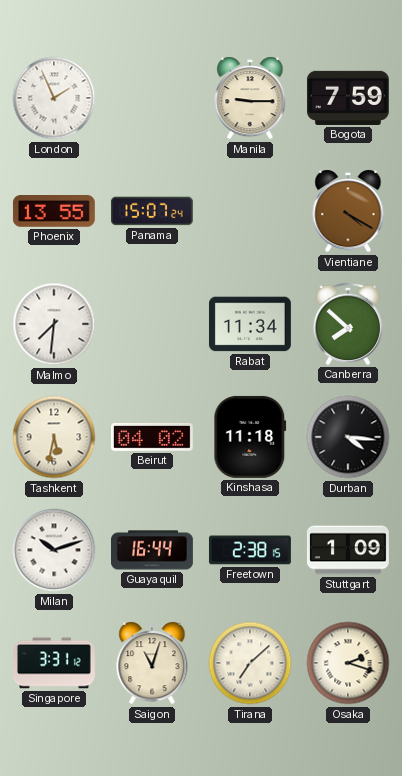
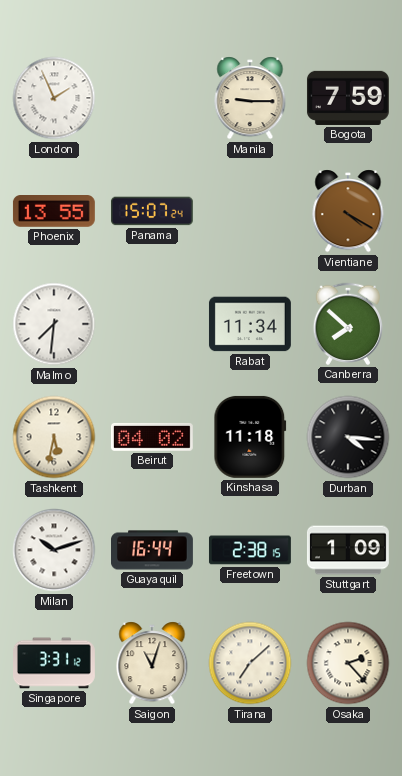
Osaka: 2:18 -> 2:23 (348, 663)
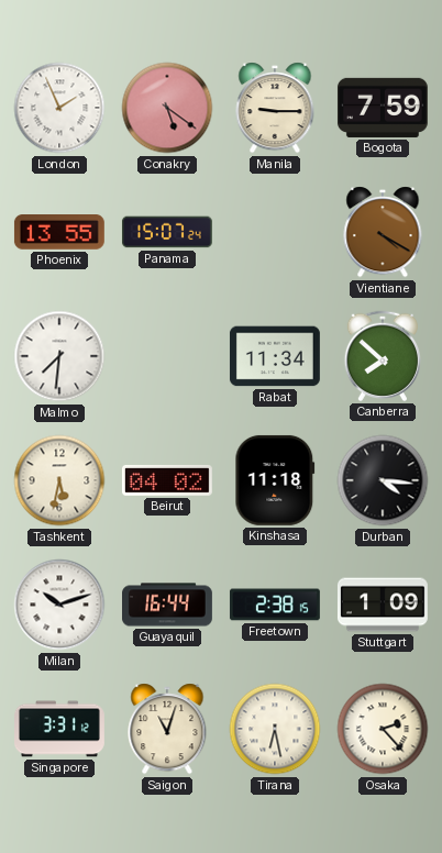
Conakry: none -> 5:21 (167, 108)
Tirana: 7:08 -> 6:28 (275, 729)
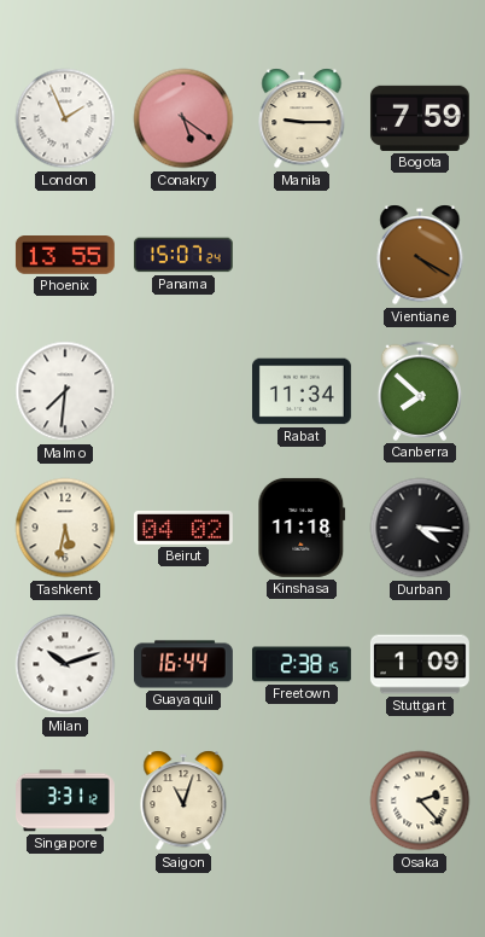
Tirana: 6:28 -> none (275, 729)
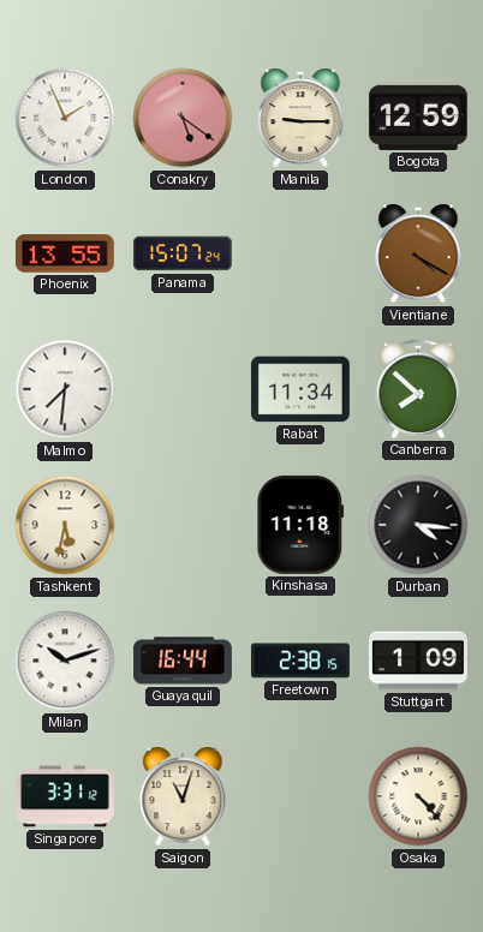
Bogota: 7:59 -> 12:59 (418, 118)
Beirut: 04:02 -> none (183, 528)
Osaka: 2:23 -> 4:23 (418, 796)
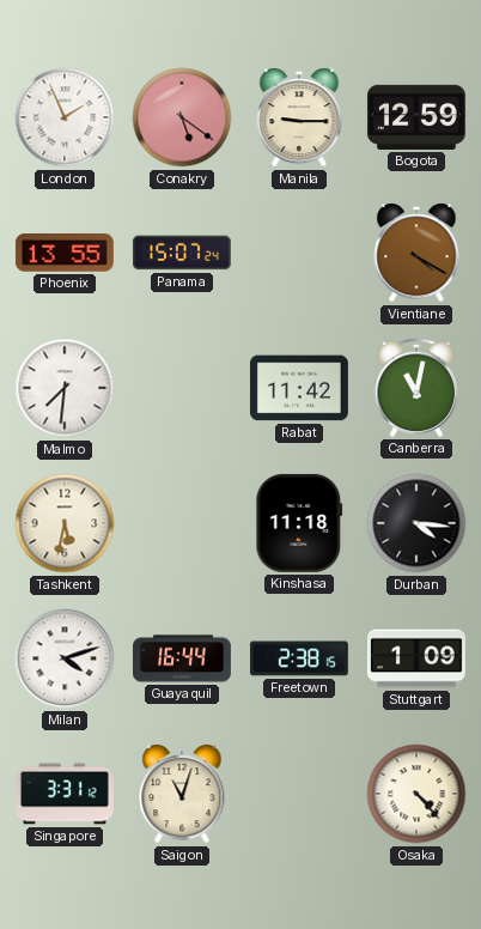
Rabat: 11:34 -> 11:42 (299, 388)
Canberra: 7:52 -> 11:02 (415, 388)
Milan: 10:12 -> 4:12 (65, 658)
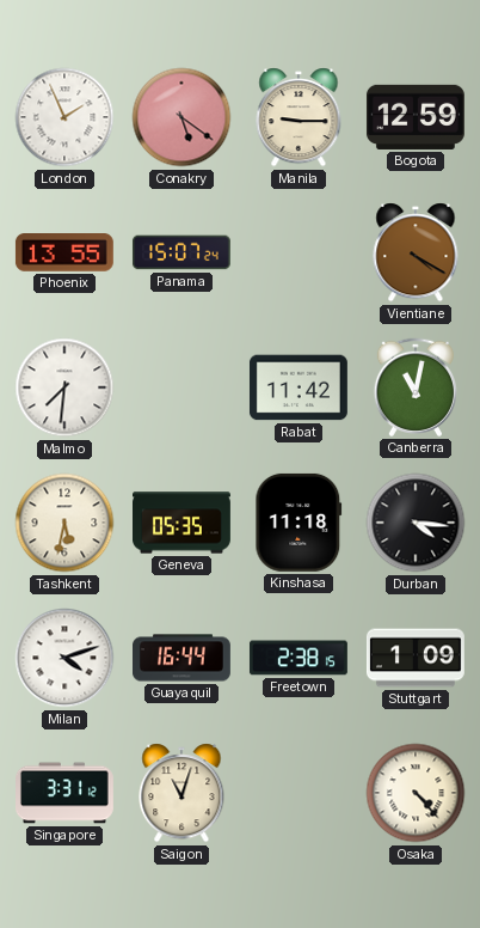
Geneva: none -> 05:35 (183, 523)
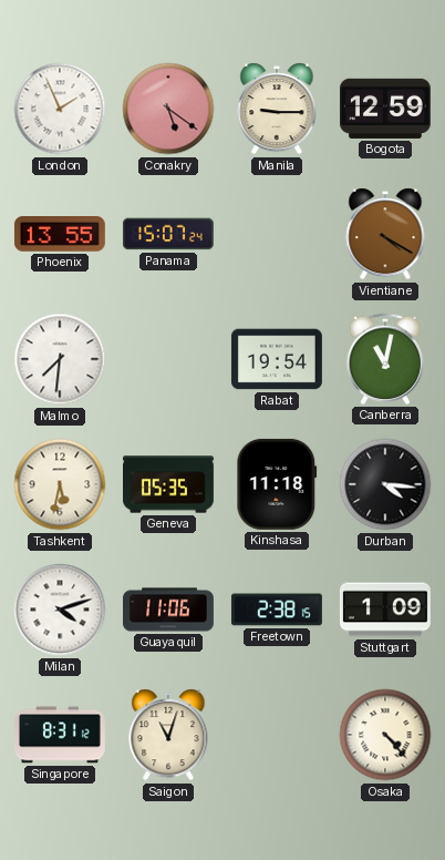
Rabat: 11:42 -> 19:54 (277, 359)
Guayaquil: 16:44 -> 11:06 (169, 610)
Singapore: 3:31 -> 8:31 (61, 735)
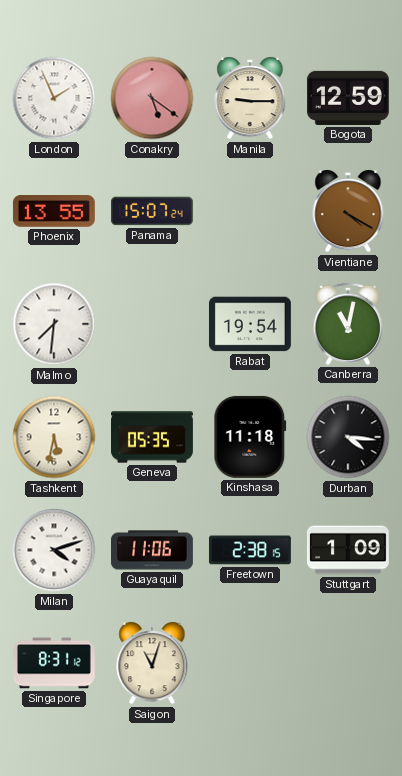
Osaka: 4:23 -> none (385, 735)
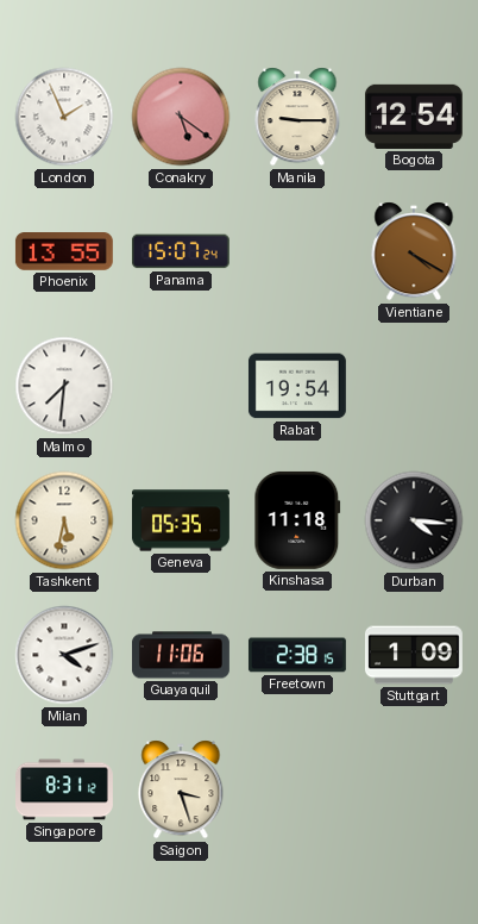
Bogota: 12:59 -> 12:54 (414, 117)
Canberra: 11:02 -> none (347, 324)
Saigon: 11:03 -> 3:27 (181, 789)
